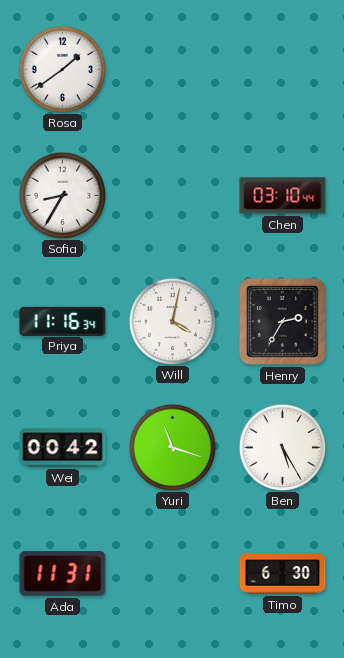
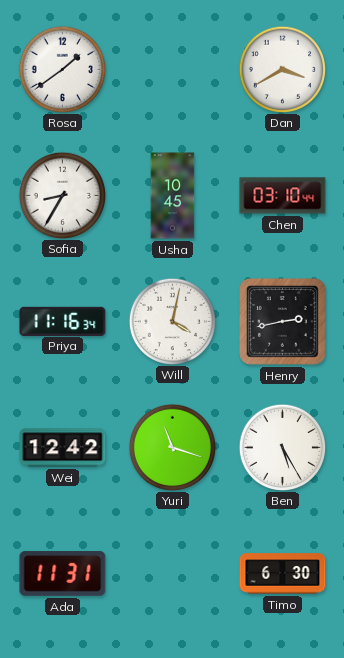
Dan: none -> 3:40 (282, 69)
Usha: none -> 10:45 (173, 196)
Henry: 2:35 -> 2:43 (283, 322)
Wei: 00:42 -> 12:42 (63, 448)
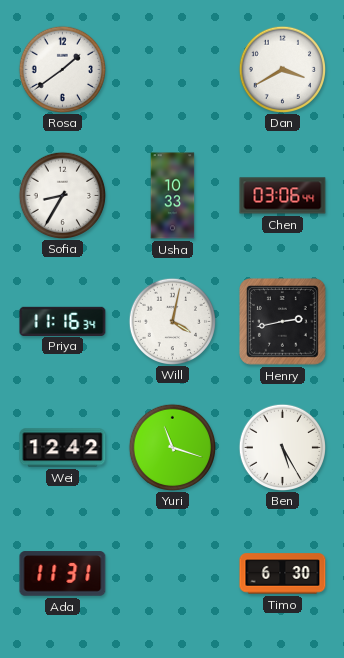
Usha: 10:45 -> 10:33 (173, 196)
Chen: 03:10 -> 03:06 (283, 196)
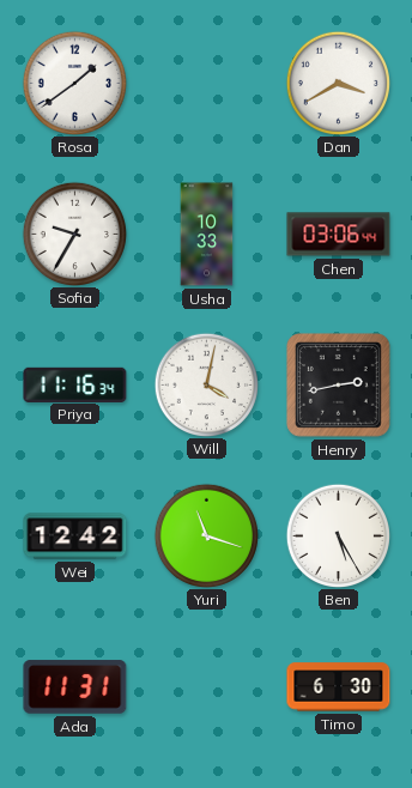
Sofia: 8:35 -> 9:35 (74, 234)
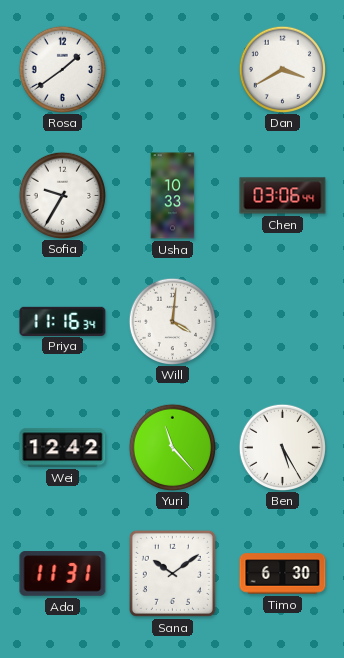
Will: 4:02 -> 4:01 (172, 321)
Henry: 2:43 -> none (339, 386)
Yuri: 11:18 -> 11:23 (172, 447)
Sana: none -> 10:09 (172, 573)
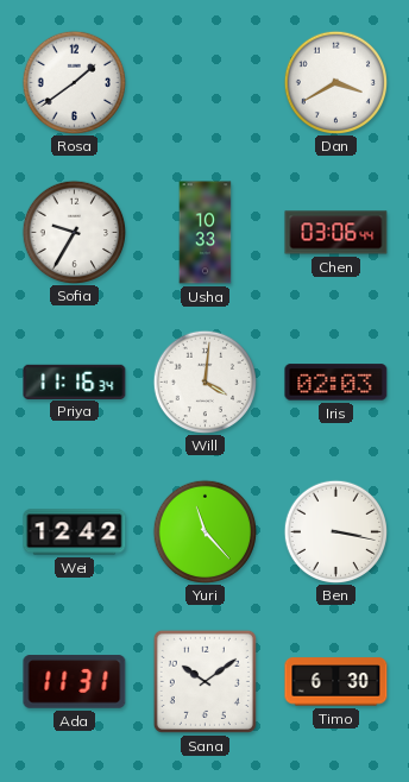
Iris: none -> 02:03 (336, 383)
Ben: 5:25 -> 3:17 (335, 531)
